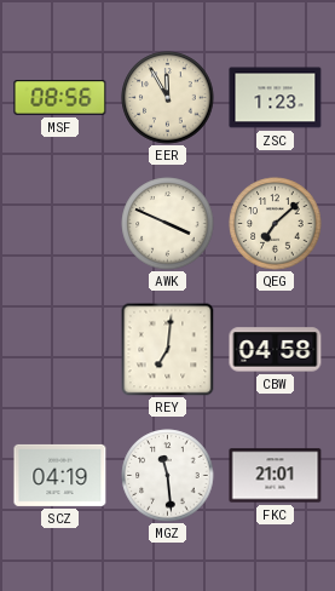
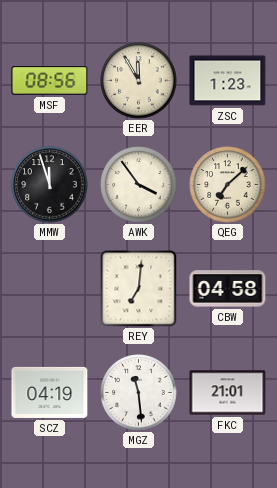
MMW: none -> 11:57 (50, 185)
AWK: 3:49 -> 3:54 (139, 185)
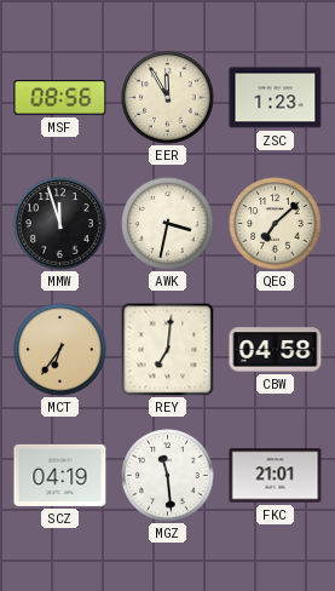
AWK: 3:54 -> 3:32 (168, 224)
MCT: none -> 6:36 (60, 350)
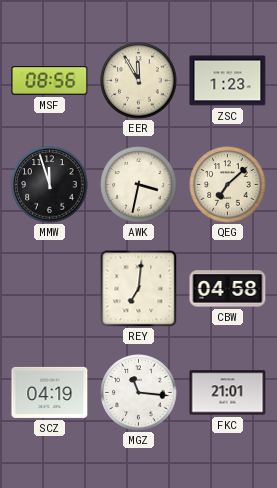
MCT: 6:36 -> none (60, 350)
MGZ: 11:29 -> 11:16 (139, 393)
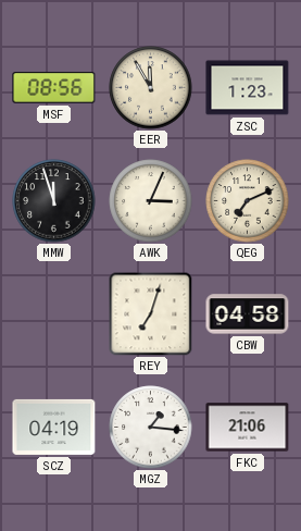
AWK: 3:32 -> 3:04 (151, 201)
QEG: 7:08 -> 7:11 (248, 201)
REY: 7:01 -> 7:03 (150, 314)
MGZ: 11:16 -> 1:16 (151, 428)
FKC: 21:01 -> 21:06 (248, 428)
